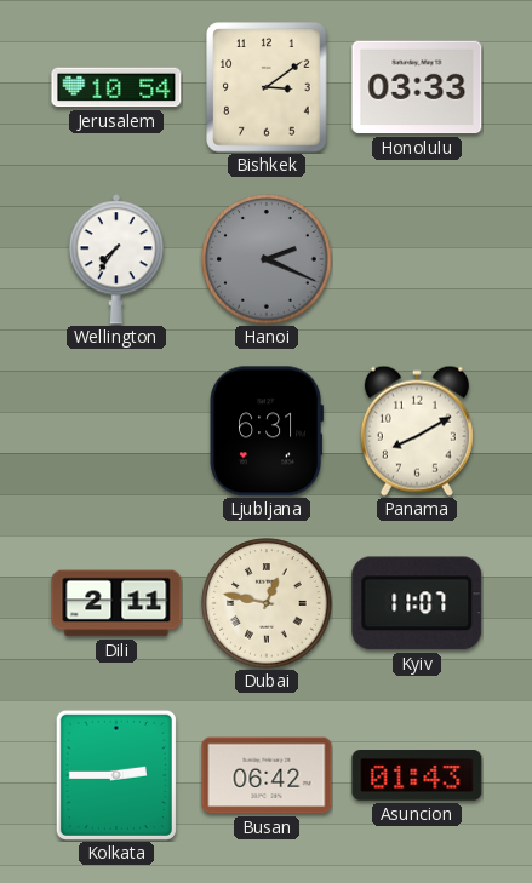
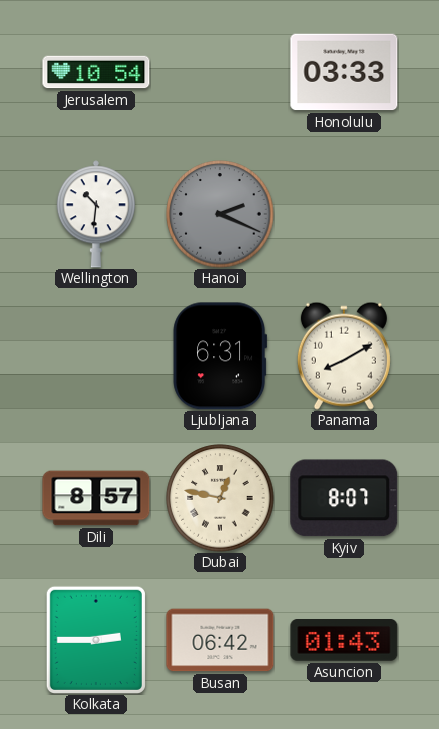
Bishkek: 3:09 -> none (267, 87)
Wellington: 7:36 -> 10:31 (96, 214)
Dili: 2:11 -> 8:57 (96, 498)
Kyiv: 11:07 -> 8:07 (344, 498)
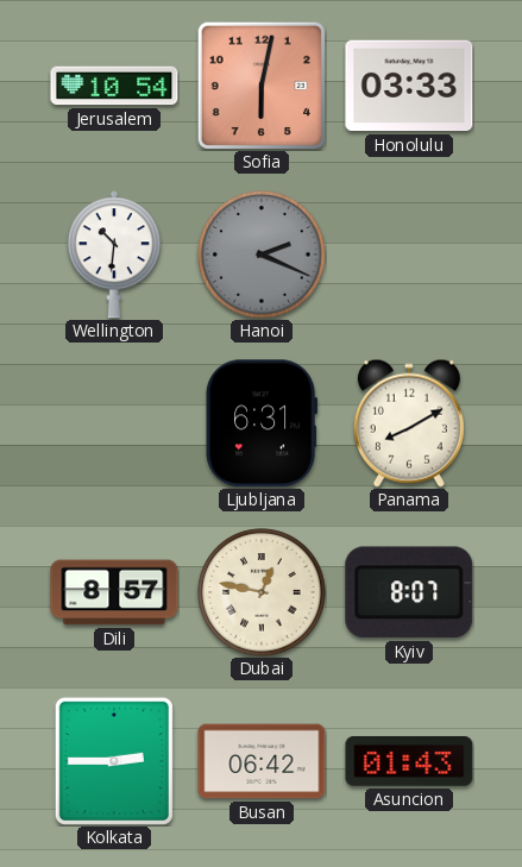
Sofia: none -> 6:02 (260, 84)
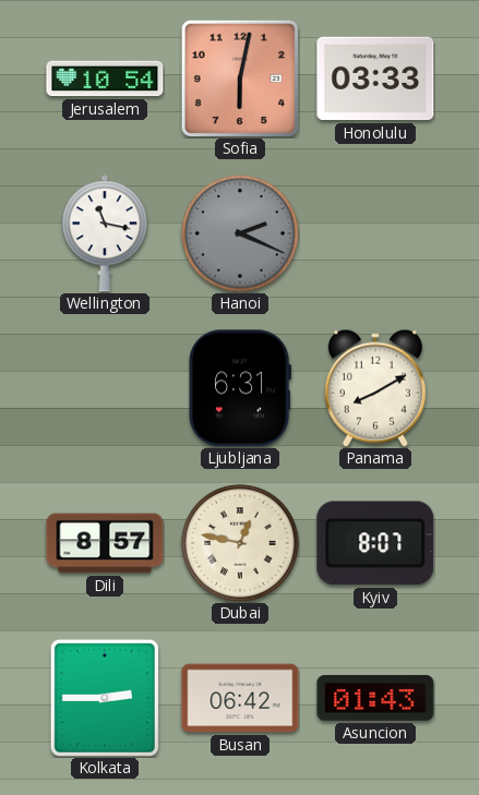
Wellington: 10:31 -> 11:17 (105, 233)
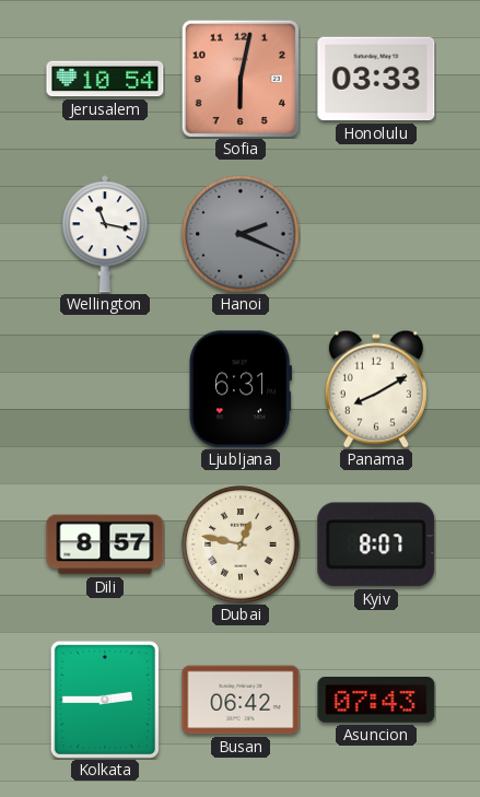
Asuncion: 01:43 -> 07:43 (376, 700)
